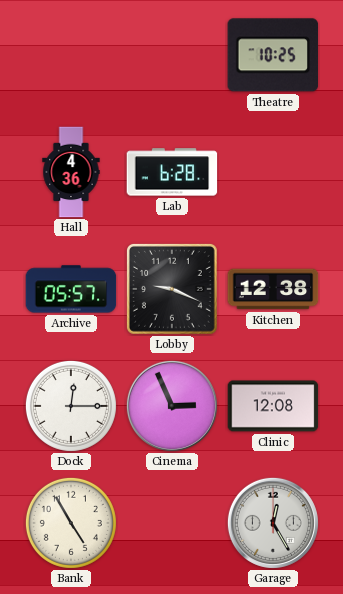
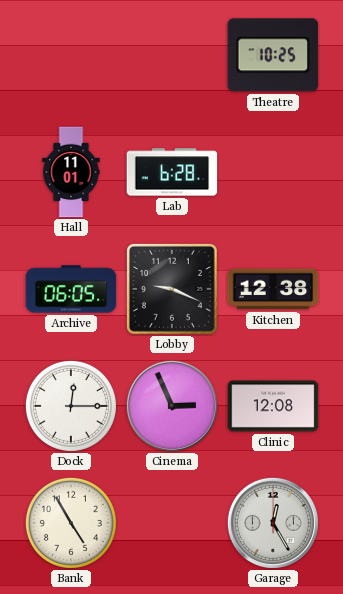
Hall: 4:36 -> 11:01 (71, 172)
Archive: 05:57 -> 06:05 (71, 289)
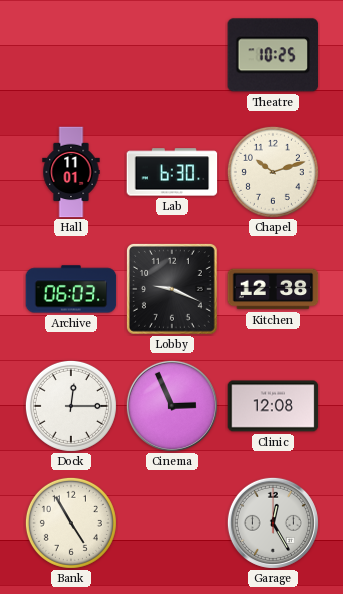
Lab: 6:28 -> 6:30 (172, 172)
Chapel: none -> 10:12 (273, 172)
Archive: 06:05 -> 06:03 (71, 289)
